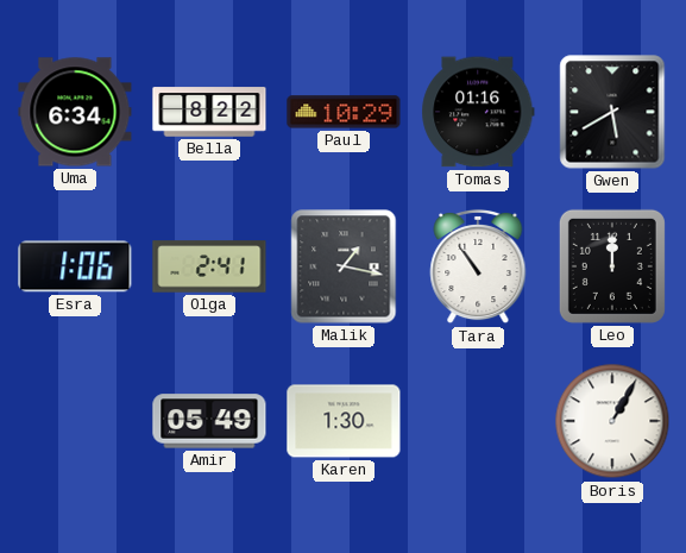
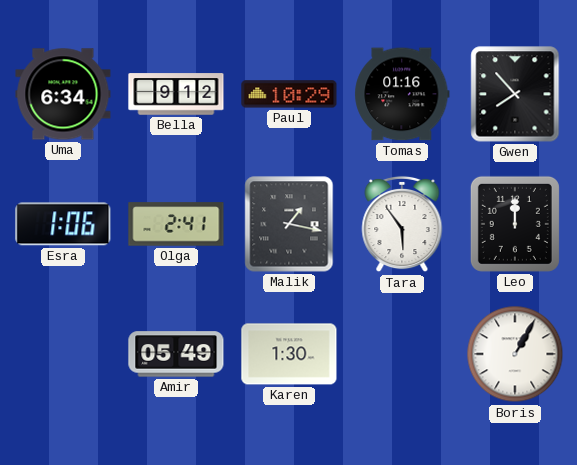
Bella: 8:22 -> 9:12 (176, 94)
Gwen: 5:40 -> 7:53 (515, 94)
Tara: 10:54 -> 5:54 (402, 224)
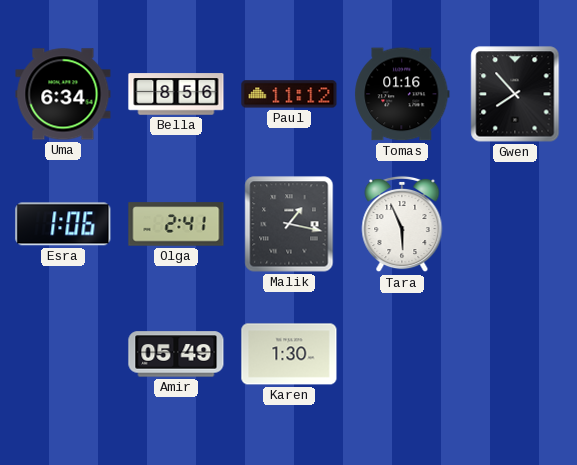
Bella: 9:12 -> 8:56 (176, 94)
Paul: 10:29 -> 11:12 (289, 94)
Tara: 5:54 -> 5:56 (402, 224)
Leo: 12:00 -> none (515, 224)
Boris: 1:05 -> none (515, 354)
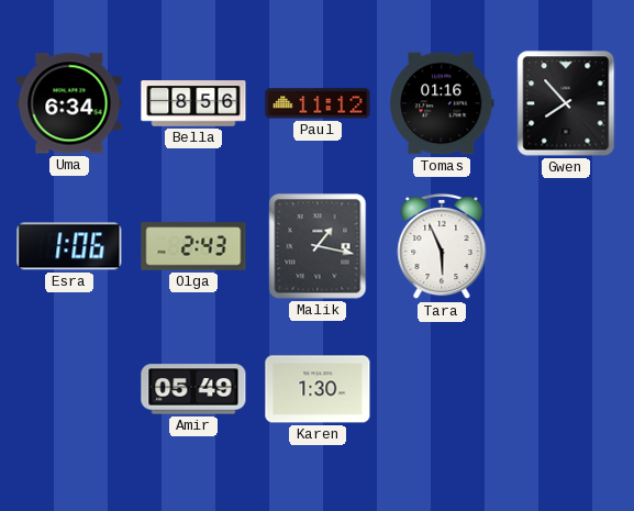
Olga: 2:41 -> 2:43 (193, 246)
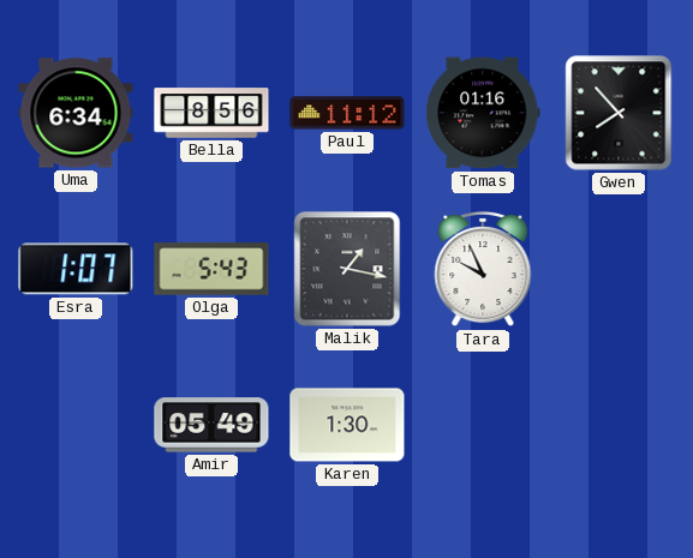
Esra: 1:06 -> 1:07 (76, 269)
Olga: 2:43 -> 5:43 (211, 269)
Tara: 5:56 -> 9:56 (483, 269)
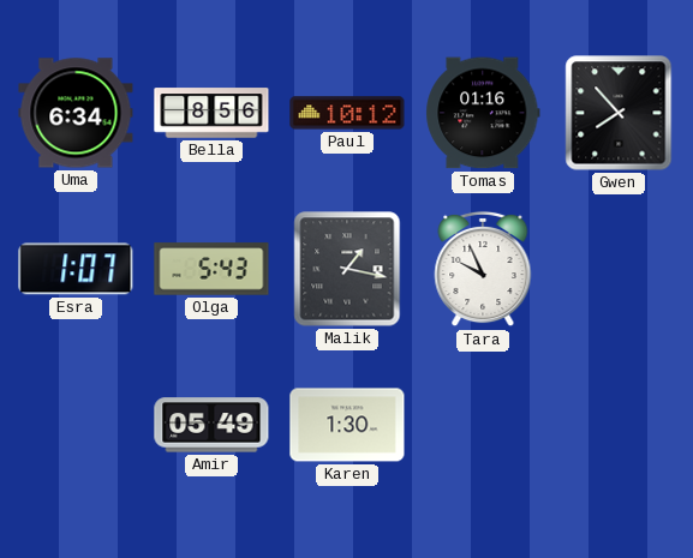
Paul: 11:12 -> 10:12 (347, 113)
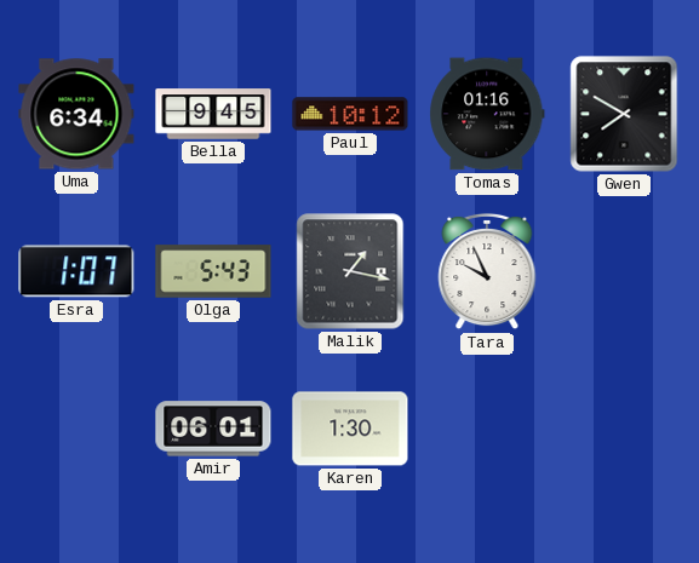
Bella: 8:56 -> 9:45 (213, 114)
Gwen: 7:53 -> 7:50 (624, 114)
Amir: 05:49 -> 06:01 (213, 429)
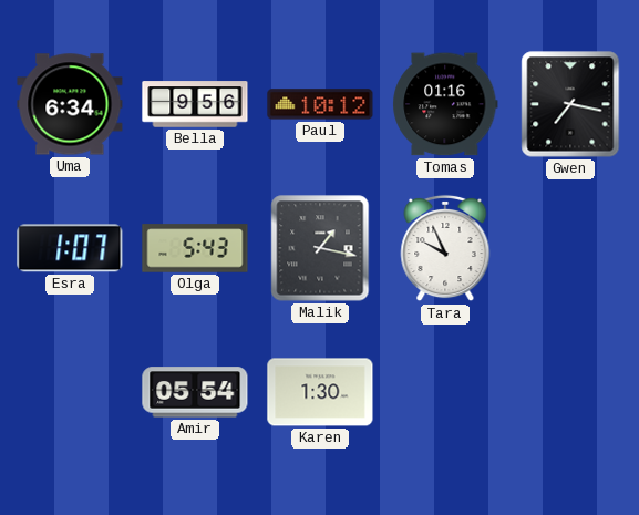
Bella: 9:45 -> 9:56 (195, 104)
Gwen: 7:50 -> 7:17 (570, 104)
Amir: 06:01 -> 05:54 (195, 392)
